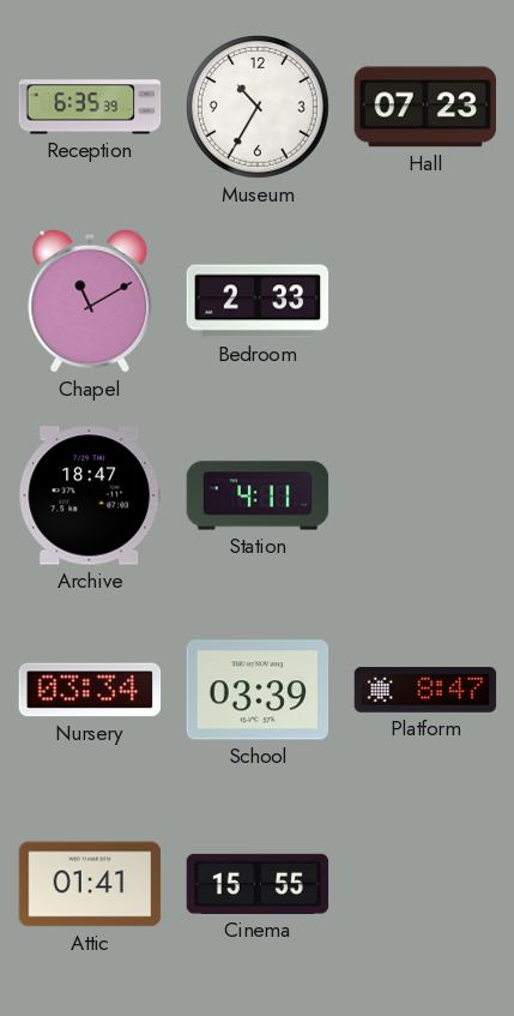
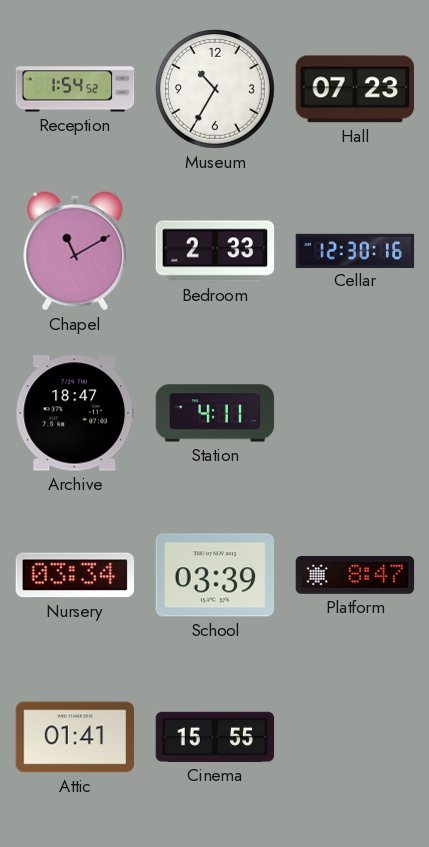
Reception: 6:35 -> 1:54 (75, 89)
Cellar: none -> 12:30 (355, 250)
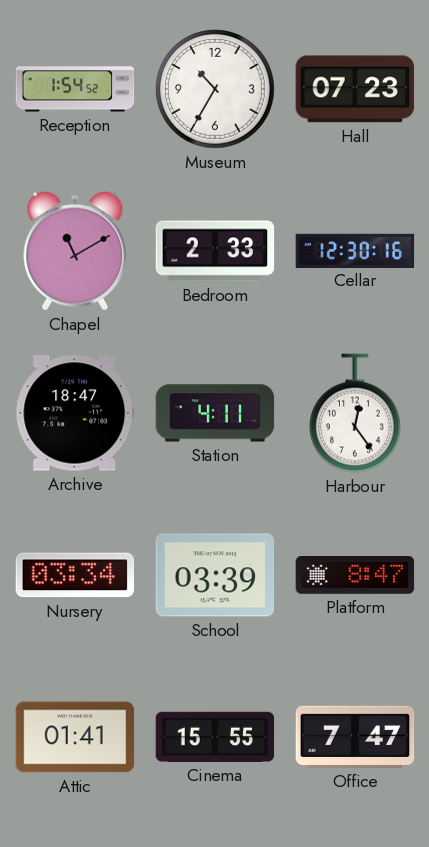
Harbour: none -> 12:24 (355, 413)
Office: none -> 7:47 (355, 737)
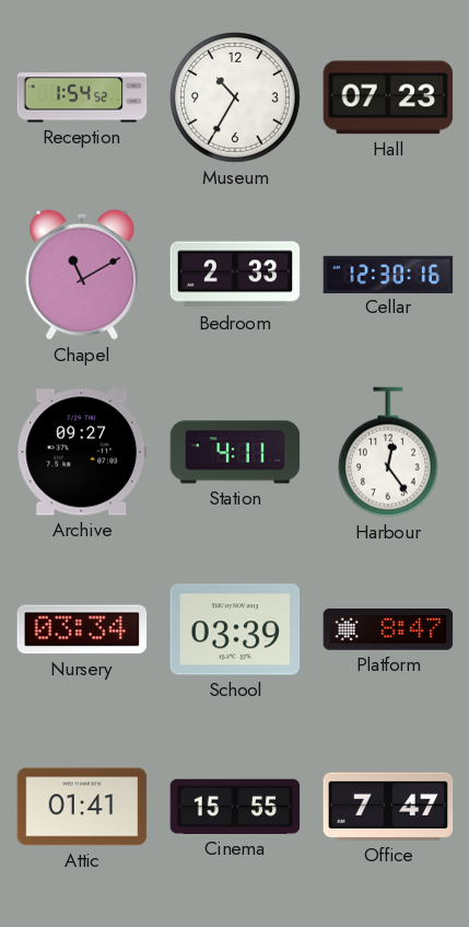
Archive: 18:47 -> 09:27 (82, 452)
